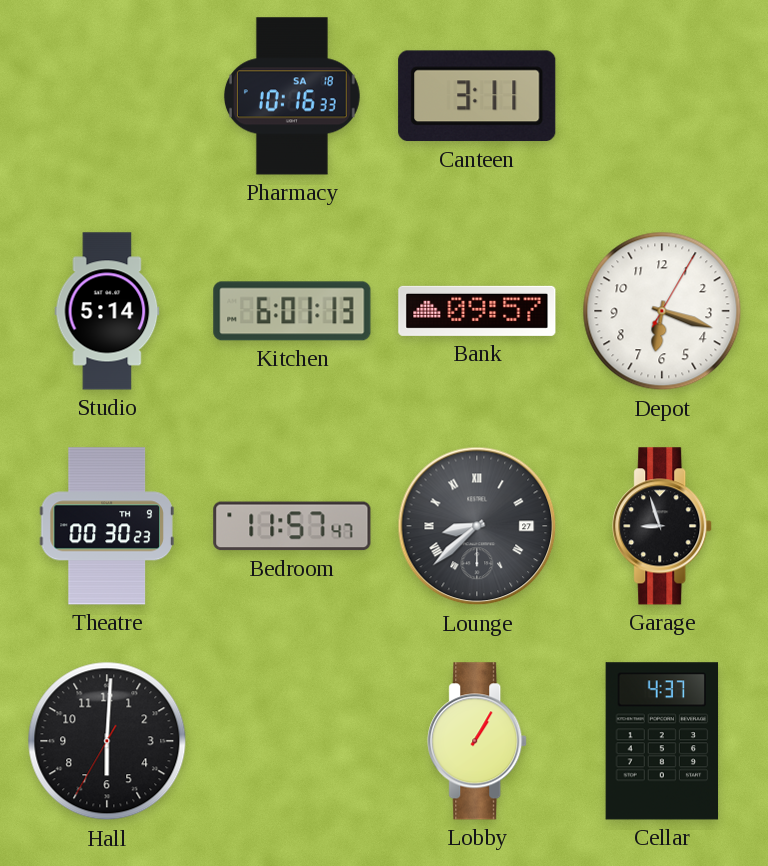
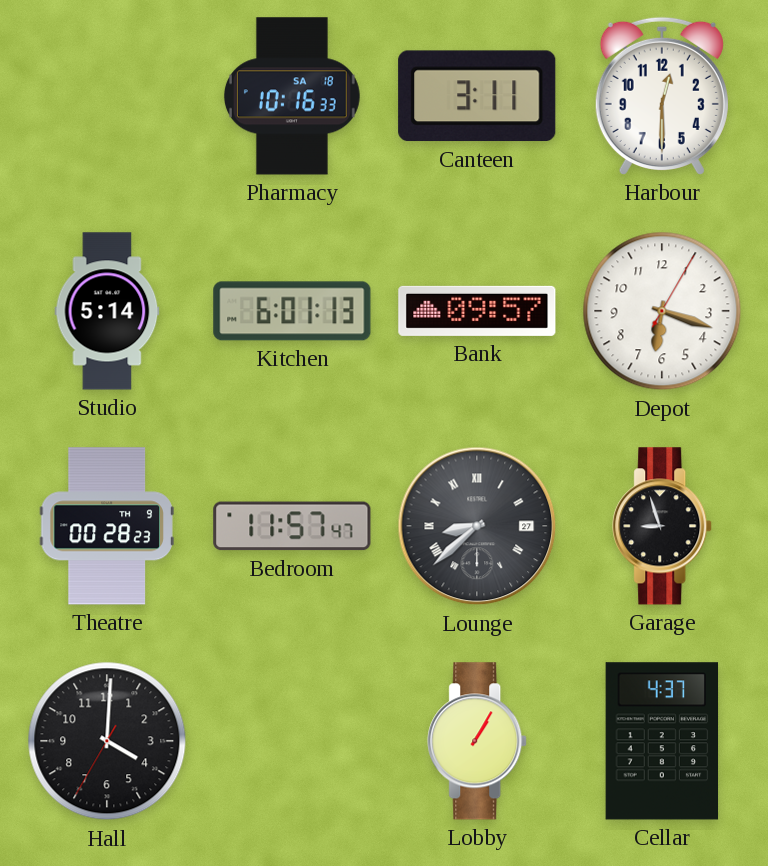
Harbour: none -> 12:30 (662, 96)
Theatre: 00:30 -> 00:28 (107, 526)
Hall: 6:00 -> 4:00 (107, 741)
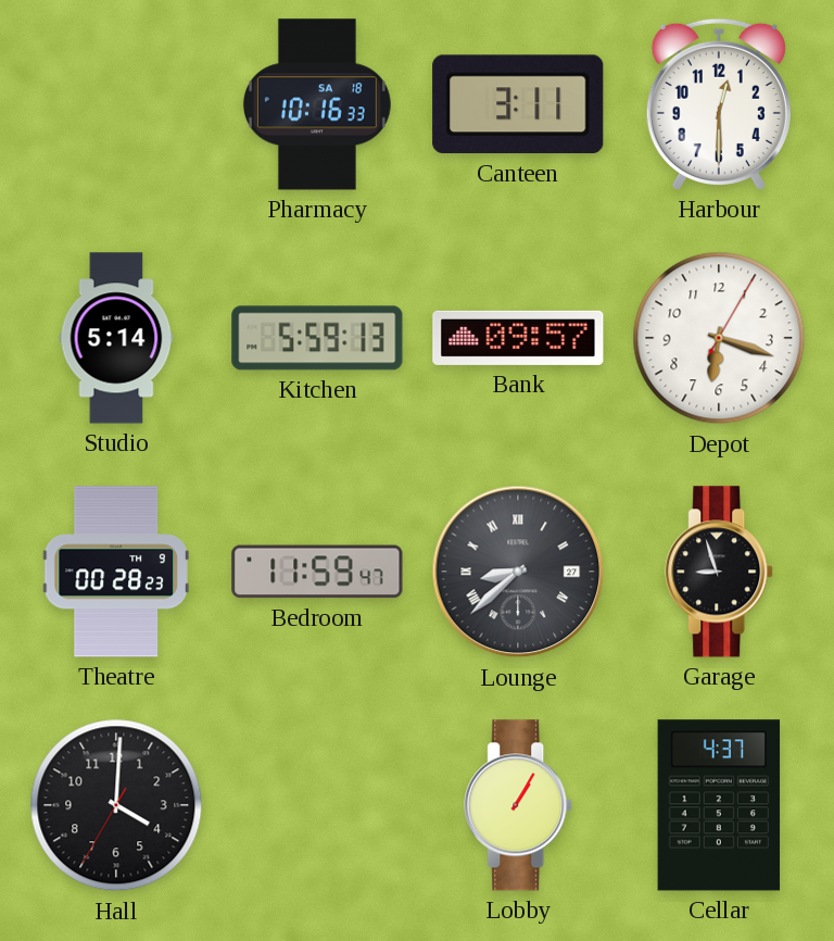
Kitchen: 6:01 -> 5:59 (317, 338)
Bedroom: 11:57 -> 11:59 (317, 572)
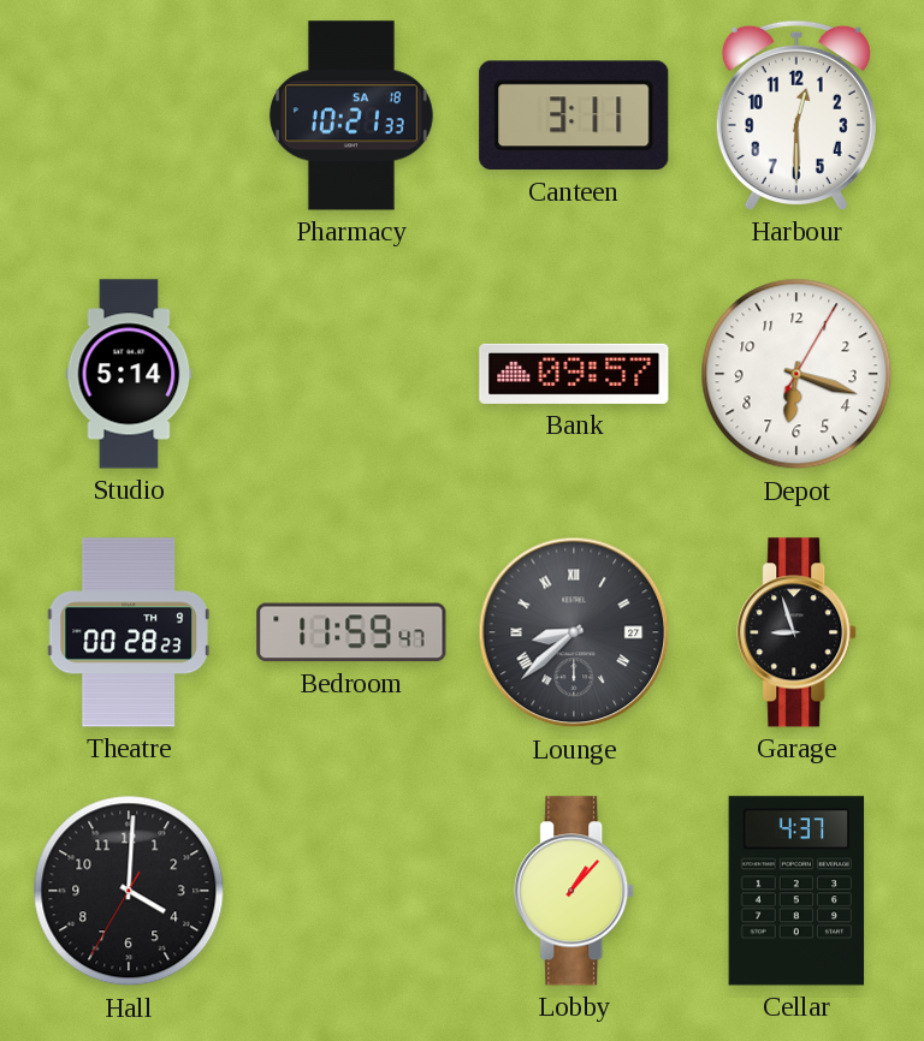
Pharmacy: 10:16 -> 10:21 (351, 115)
Kitchen: 5:59 -> none (317, 338)
Lobby: 1:05 -> 1:07 (575, 891)
